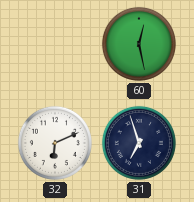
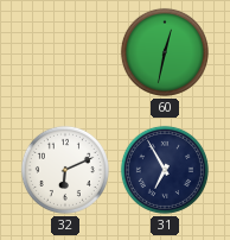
60: 12:28 -> 12:32 (165, 52)
31: 6:57 -> 6:55 (165, 170)
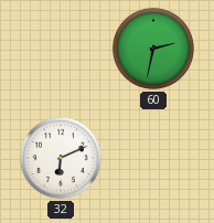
60: 12:32 -> 2:32 (153, 49)
31: 6:55 -> none (165, 170)
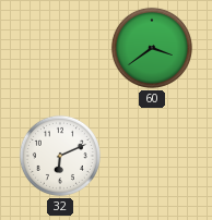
60: 2:32 -> 3:39 (152, 48)
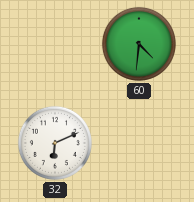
60: 3:39 -> 4:31 (139, 44)
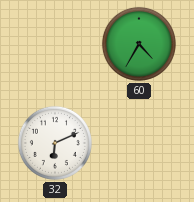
60: 4:31 -> 4:35 (139, 44)
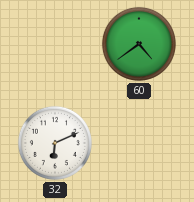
60: 4:35 -> 4:39 (139, 44)
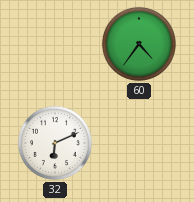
60: 4:39 -> 4:36 (139, 44)
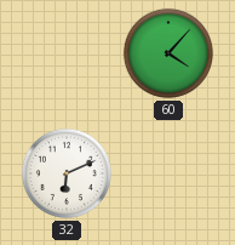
60: 4:36 -> 4:07 (168, 53)
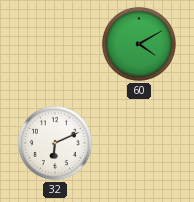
60: 4:07 -> 4:10 (139, 44)
